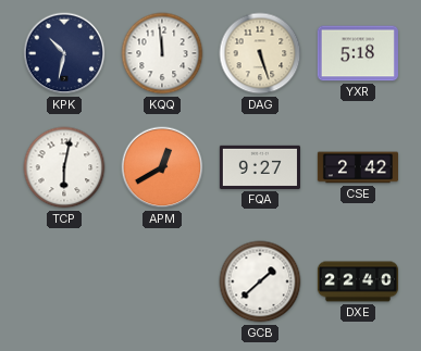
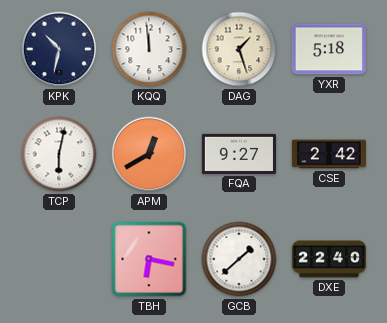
DAG: 5:27 -> 1:27 (239, 49)
TBH: none -> 6:17 (149, 259)
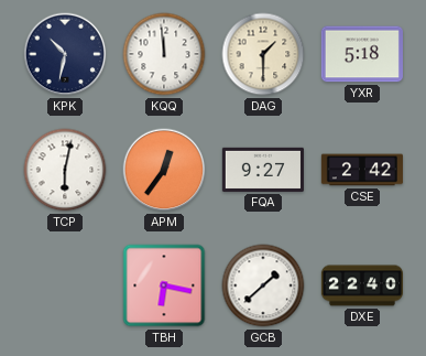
DAG: 1:27 -> 1:30 (263, 54)
APM: 12:40 -> 12:36 (164, 170)
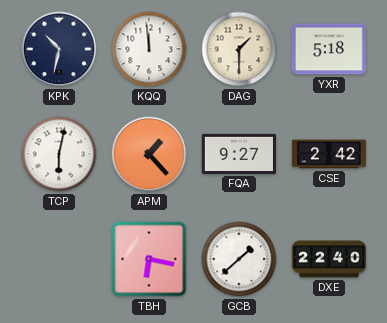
APM: 12:36 -> 1:23 (149, 154)
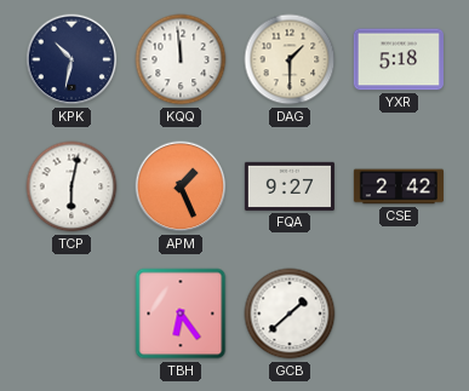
APM: 1:23 -> 1:26 (181, 186)
TBH: 6:17 -> 6:24 (181, 314)
DXE: 22:40 -> none (328, 259)
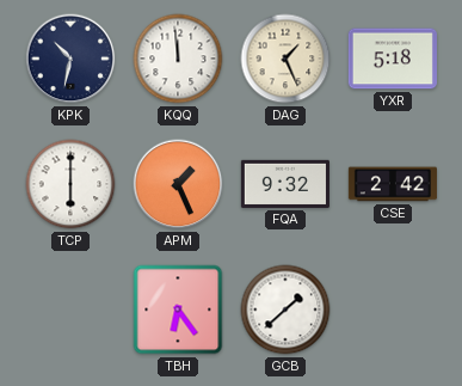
DAG: 1:30 -> 1:26 (285, 59)
TCP: 6:02 -> 6:00 (70, 184)
FQA: 9:27 -> 9:32 (285, 184)
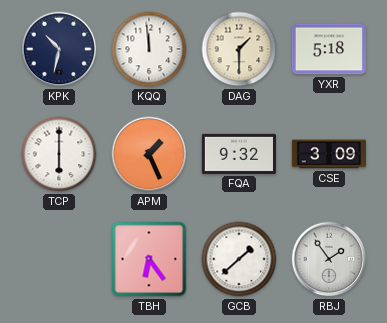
DAG: 1:26 -> 1:30 (239, 49)
CSE: 2:42 -> 3:09 (329, 154)
RBJ: none -> 1:54 (329, 259)
